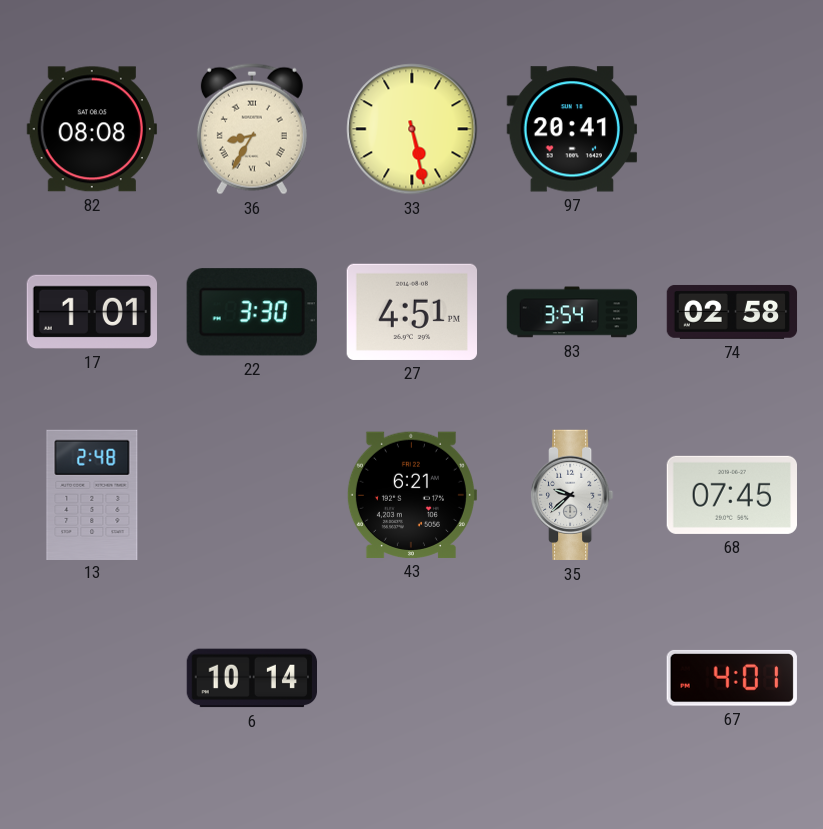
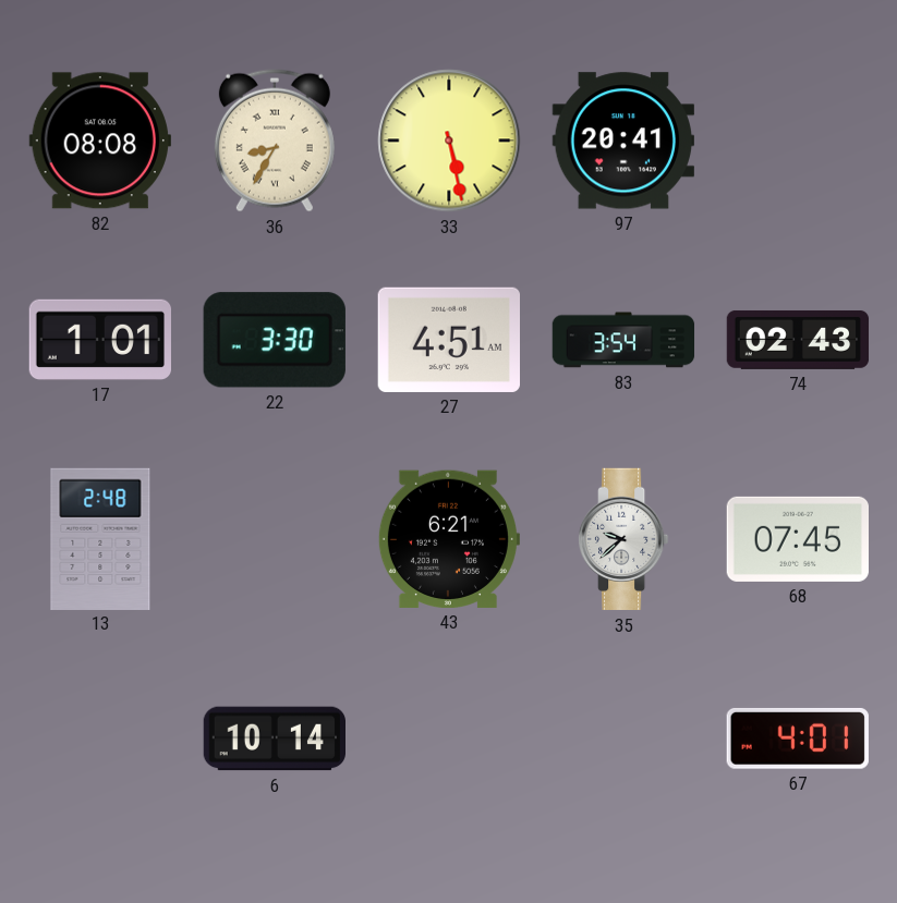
27: 4:51 PM -> 4:51 AM (448, 340)
74: 02:58 -> 02:43 (798, 340)
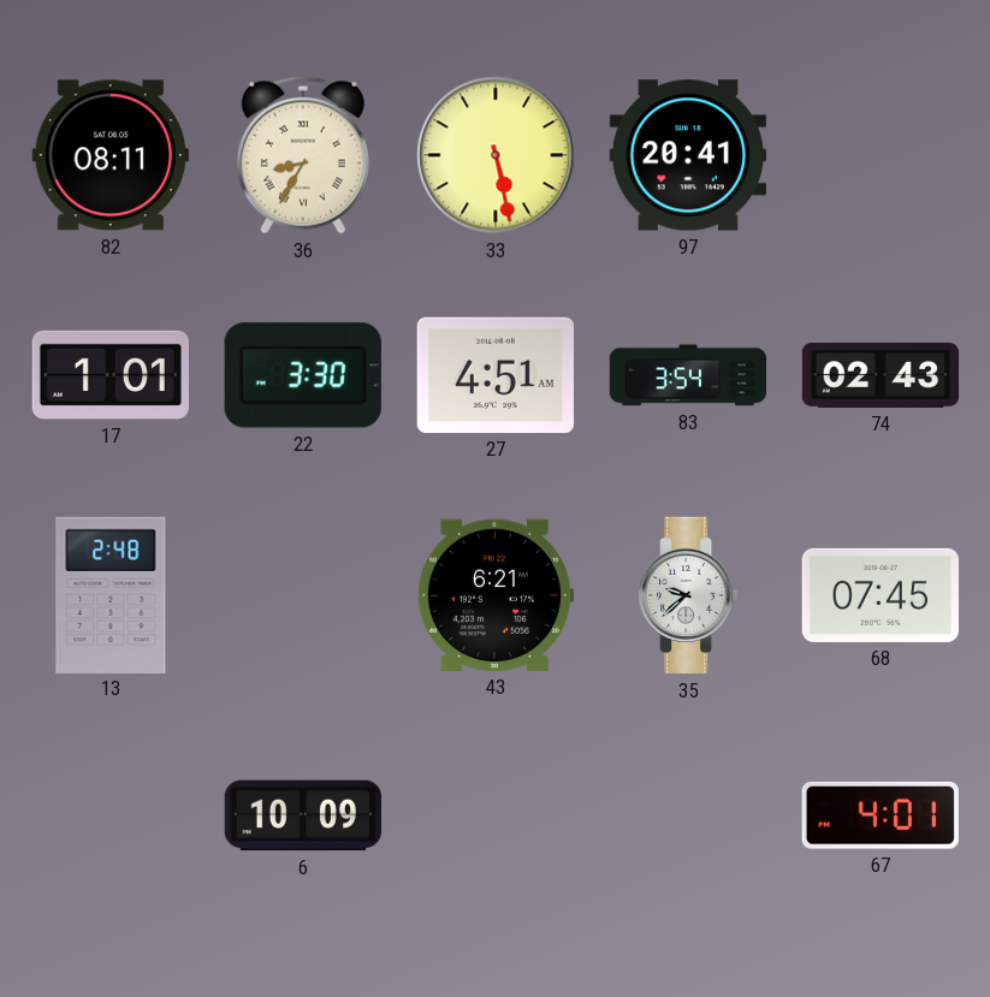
82: 08:08 -> 08:11 (111, 155)
6: 10:14 -> 10:09 (303, 815)
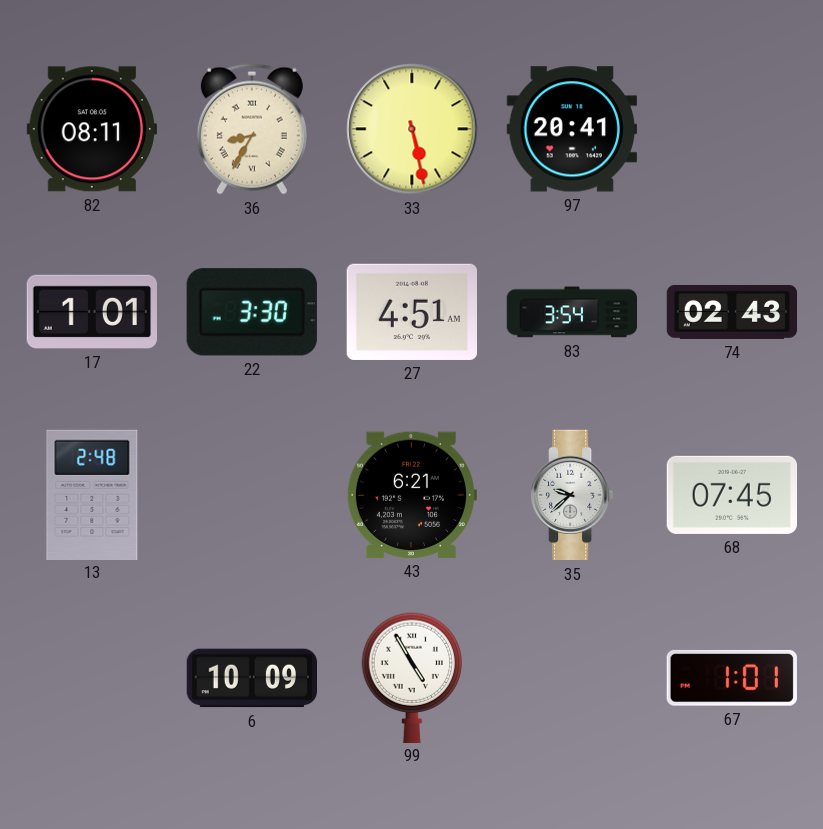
99: none -> 4:55 (411, 677)
67: 4:01 -> 1:01 (732, 678)
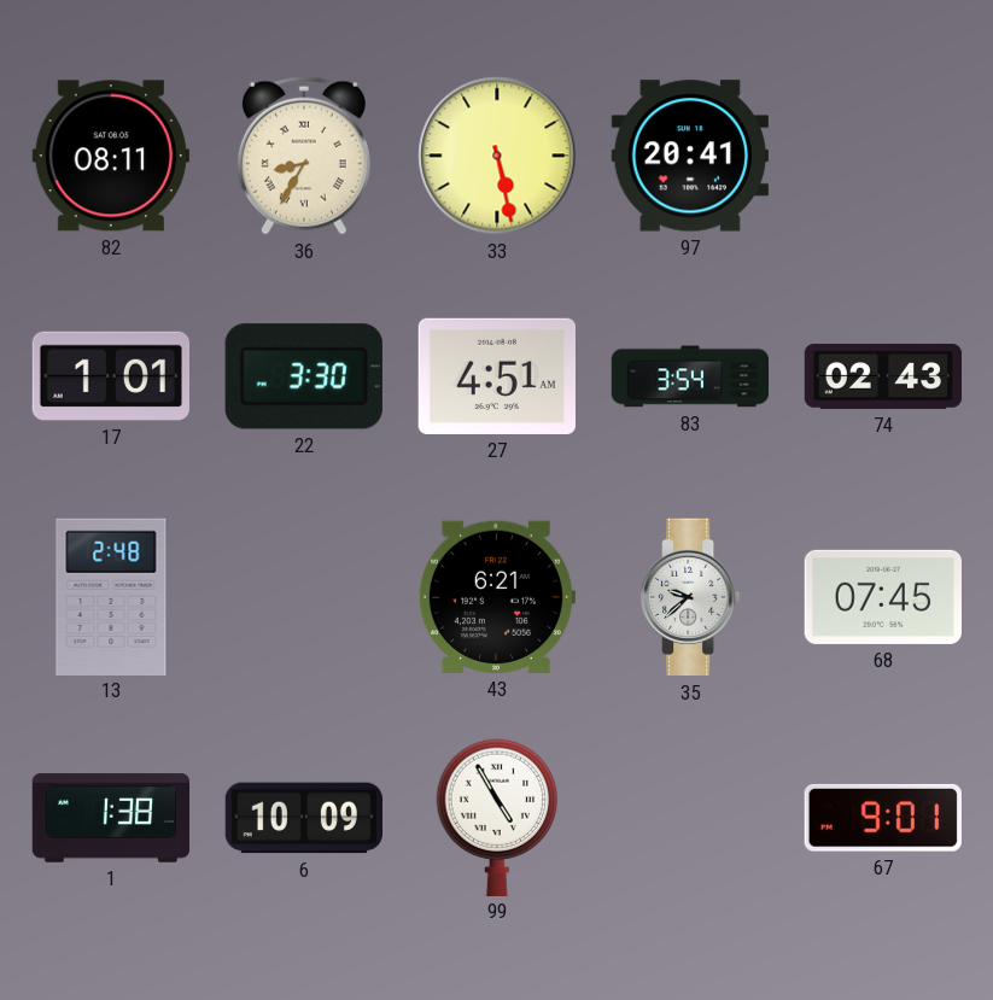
1: none -> 1:38 (111, 818)
67: 1:01 -> 9:01 (883, 818)
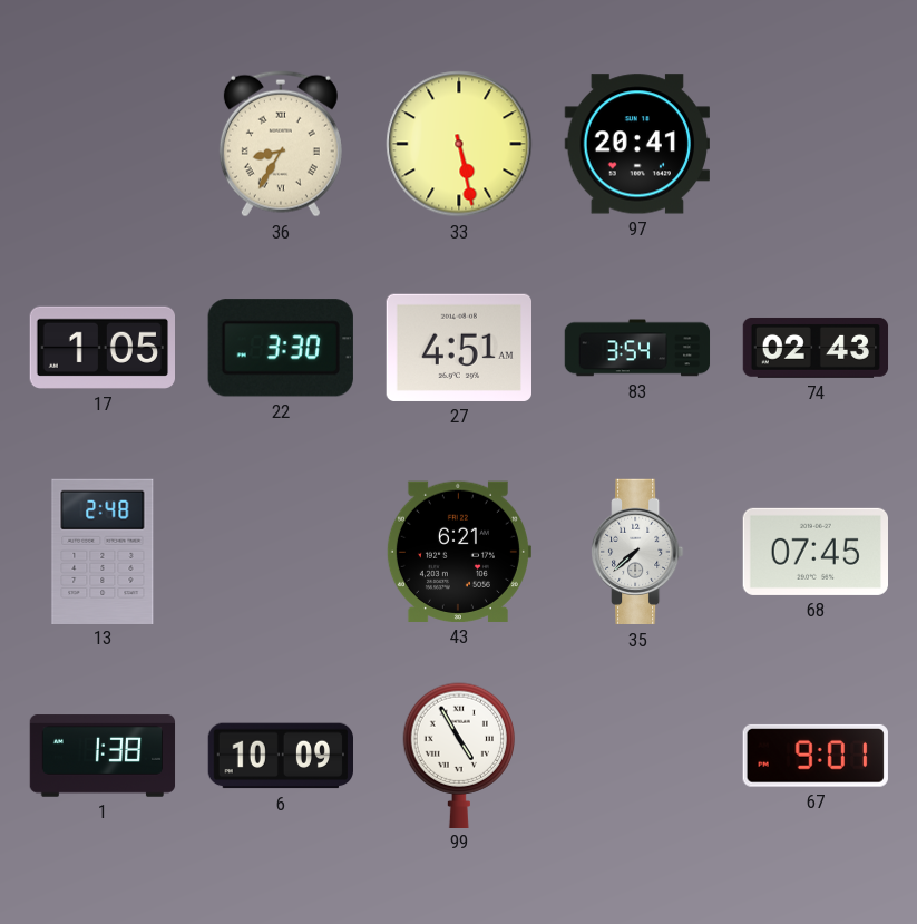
82: 08:11 -> none (111, 156)
17: 1:01 -> 1:05 (101, 348)
35: 9:38 -> 7:38 (638, 552)
